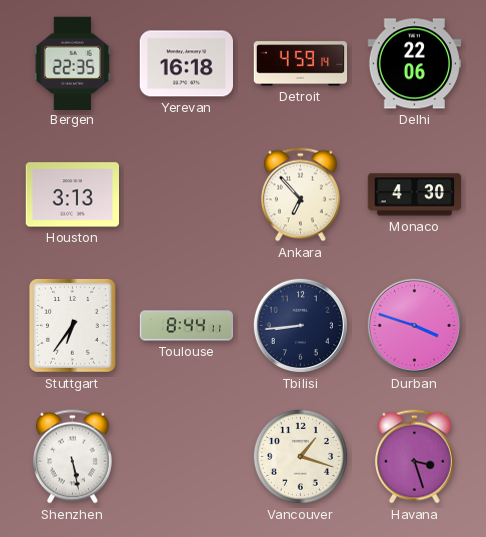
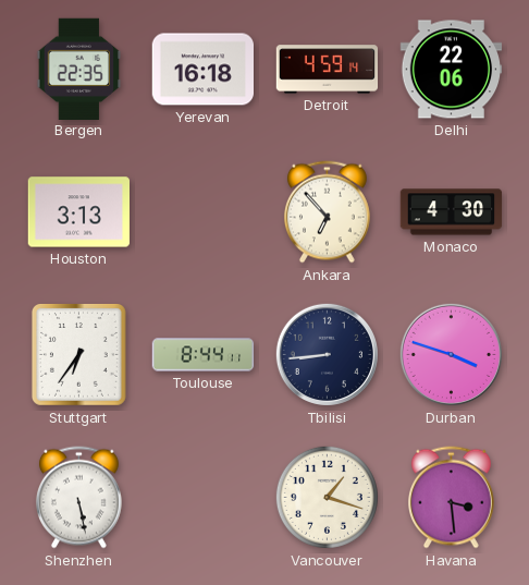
Havana: 3:27 -> 3:29 (451, 498)
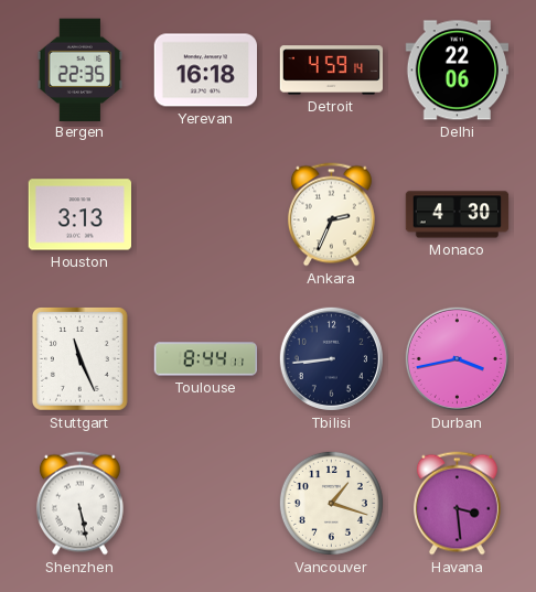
Ankara: 6:53 -> 2:34 (331, 215)
Stuttgart: 6:36 -> 11:26 (79, 359)
Durban: 3:48 -> 3:43 (457, 358)
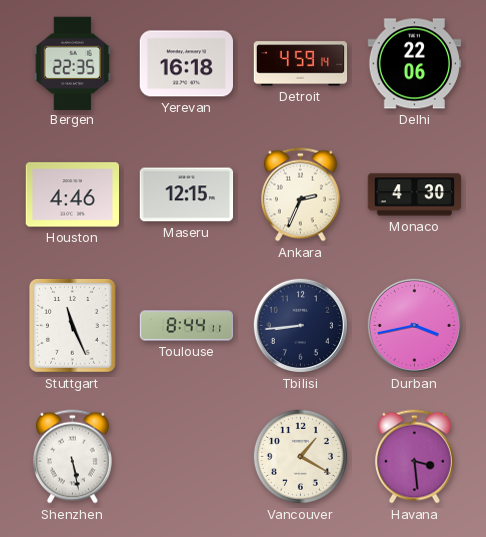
Houston: 3:13 -> 4:46 (72, 195)
Maseru: none -> 12:15 (187, 195)
Vancouver: 1:18 -> 1:20 (300, 456)
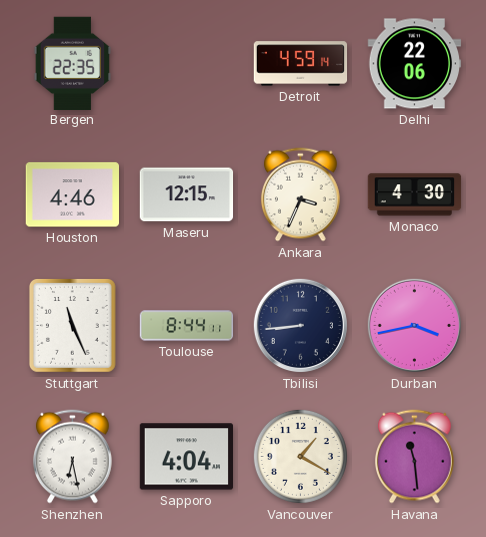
Yerevan: 16:18 -> none (186, 64)
Ankara: 2:34 -> 3:34 (300, 195)
Shenzhen: 5:28 -> 6:28 (72, 457)
Sapporo: none -> 4:04 (186, 457)
Havana: 3:29 -> 11:29 (414, 457)
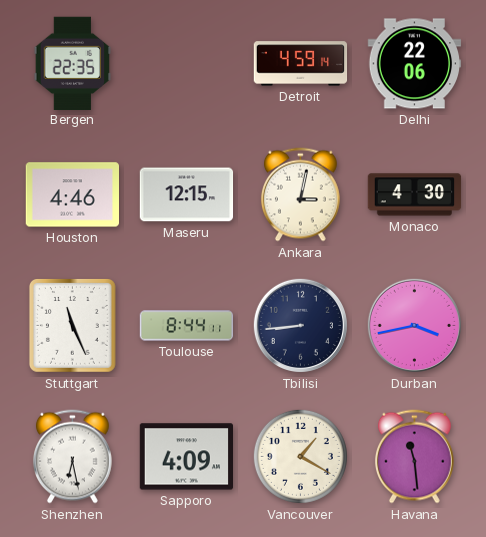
Ankara: 3:34 -> 3:02 (300, 195)
Sapporo: 4:04 -> 4:09 (186, 457)
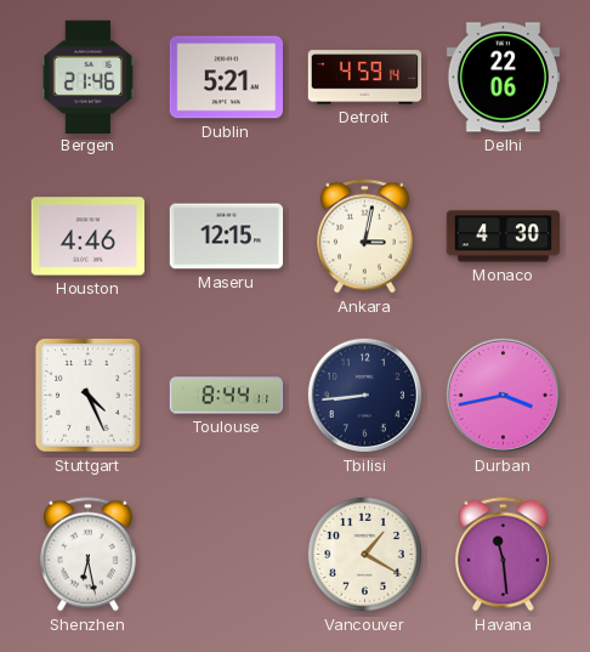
Bergen: 22:35 -> 21:46 (89, 76)
Dublin: none -> 5:21 (226, 78)
Stuttgart: 11:26 -> 4:26 (87, 396)
Sapporo: 4:09 -> none (186, 457)
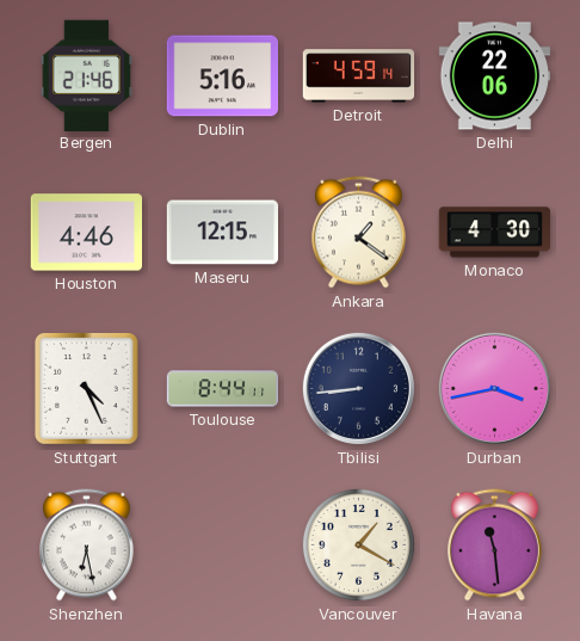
Dublin: 5:21 -> 5:16 (222, 76)
Ankara: 3:02 -> 1:21 (358, 233)
